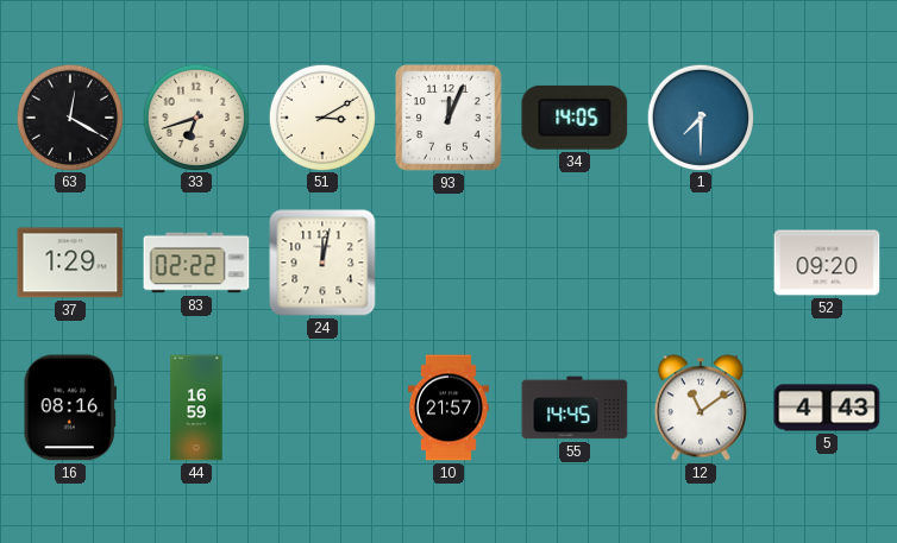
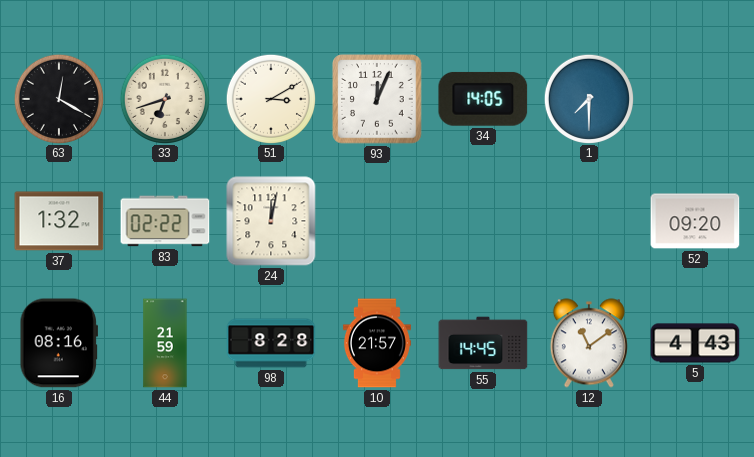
37: 1:29 -> 1:32 (59, 221)
44: 16:59 -> 21:59 (165, 343)
98: none -> 8:28 (271, 343)
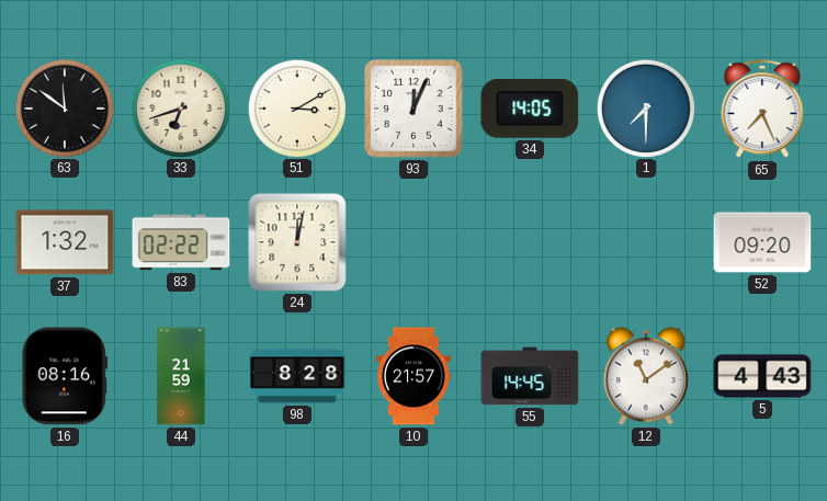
63: 12:20 -> 11:51 (64, 107)
65: none -> 7:26 (762, 110)
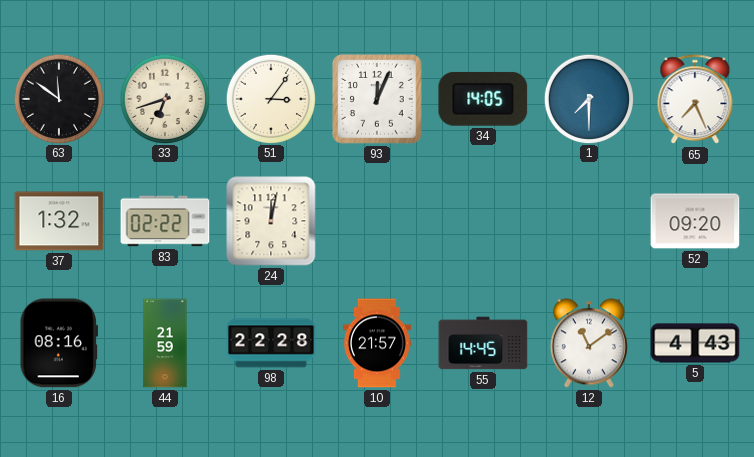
51: 3:10 -> 3:06 (270, 98)
98: 8:28 -> 22:28 (271, 343)
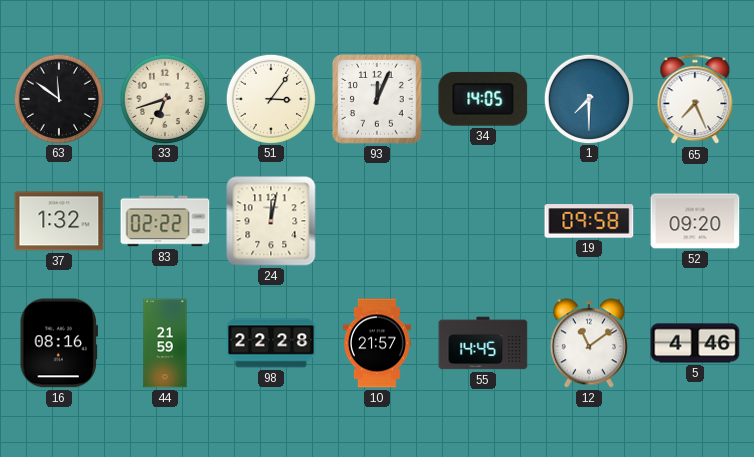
19: none -> 09:58 (589, 221)
5: 4:43 -> 4:46 (695, 343)
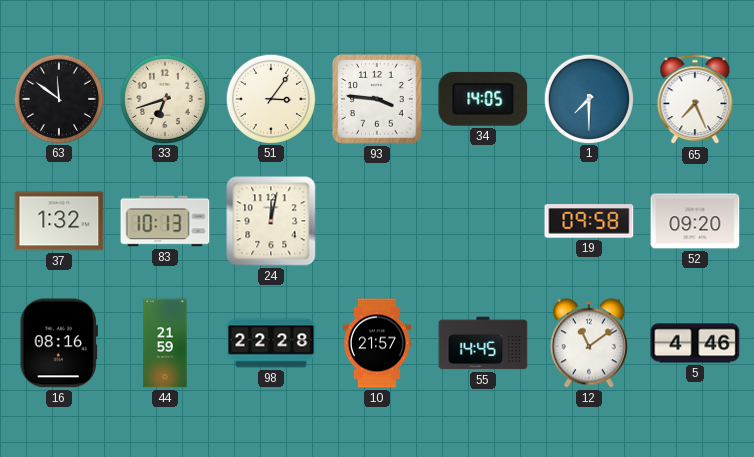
93: 12:04 -> 3:46 (377, 99)
83: 02:22 -> 10:13 (165, 221)
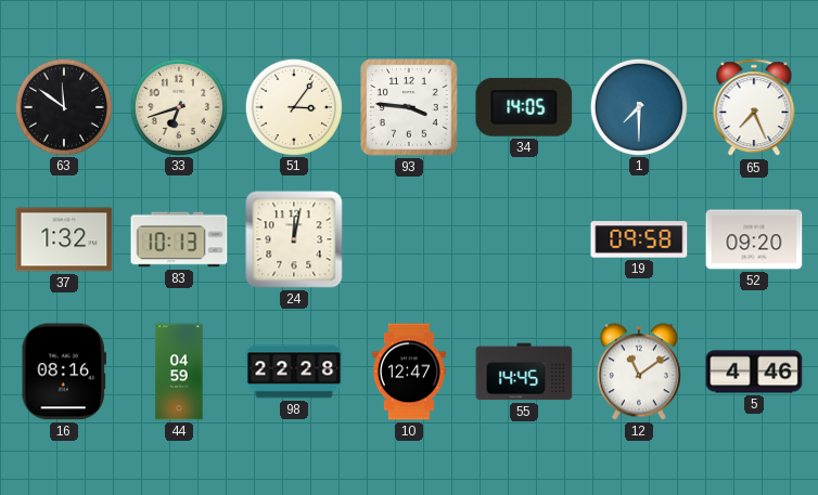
44: 21:59 -> 04:59 (179, 372)
10: 21:57 -> 12:47 (409, 372)
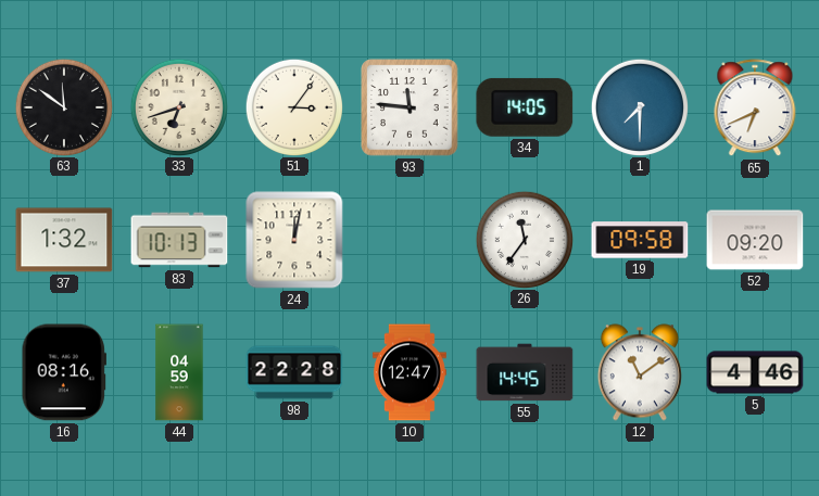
93: 3:46 -> 11:46 (409, 107)
65: 7:26 -> 6:41 (755, 109)
26: none -> 11:36 (524, 239)
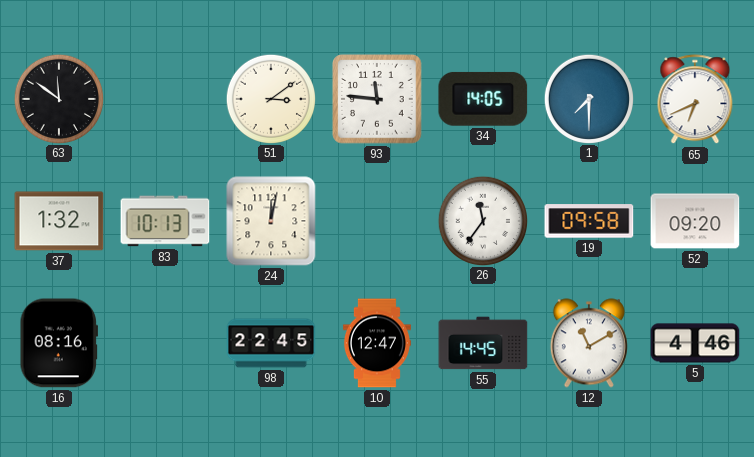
33: 6:42 -> none (178, 106)
51: 3:06 -> 3:09 (270, 98)
44: 04:59 -> none (179, 372)
98: 22:28 -> 22:45 (271, 343)
12: 11:09 -> 11:10 (589, 343)
